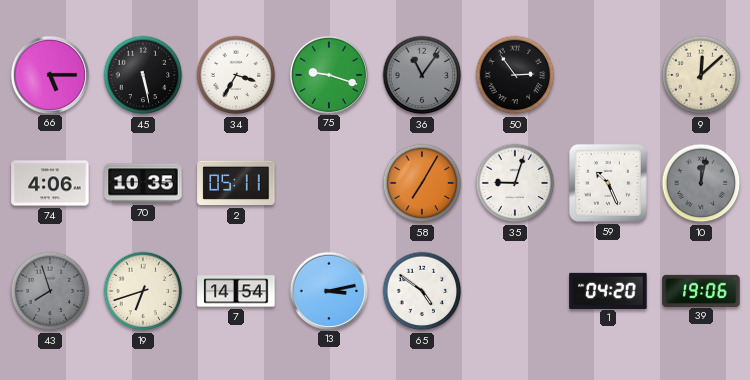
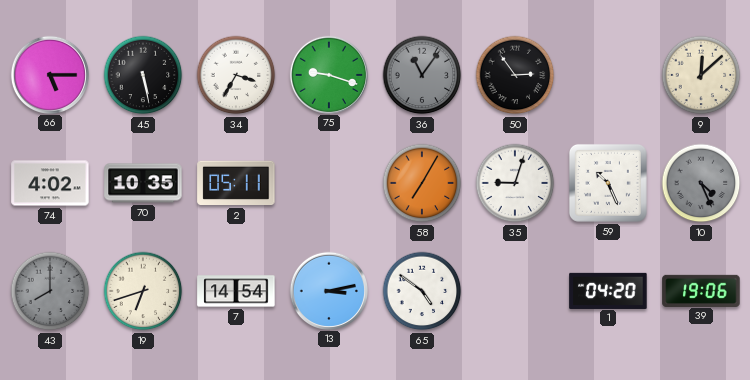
74: 4:06 -> 4:02 (50, 183)
10: 12:02 -> 4:26 (701, 183)
43: 7:57 -> 8:00 (50, 291)
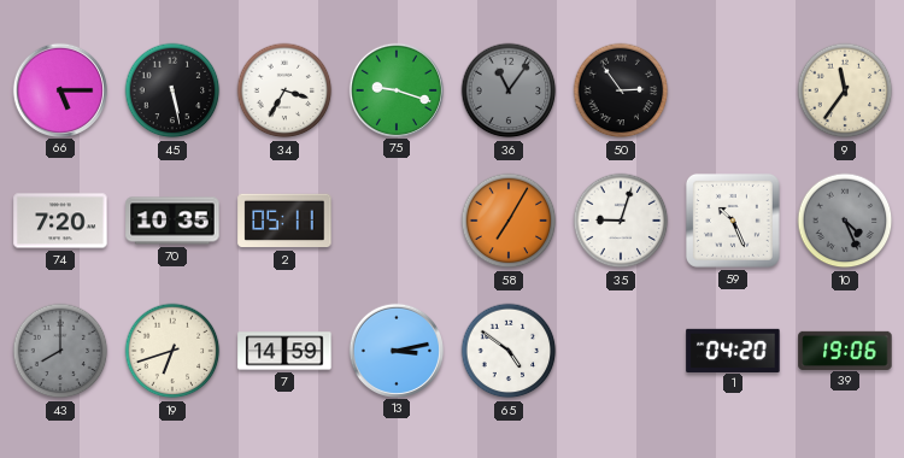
9: 12:08 -> 11:36 (845, 90)
74: 4:02 -> 7:20 (60, 221)
7: 14:54 -> 14:59 (284, 351)
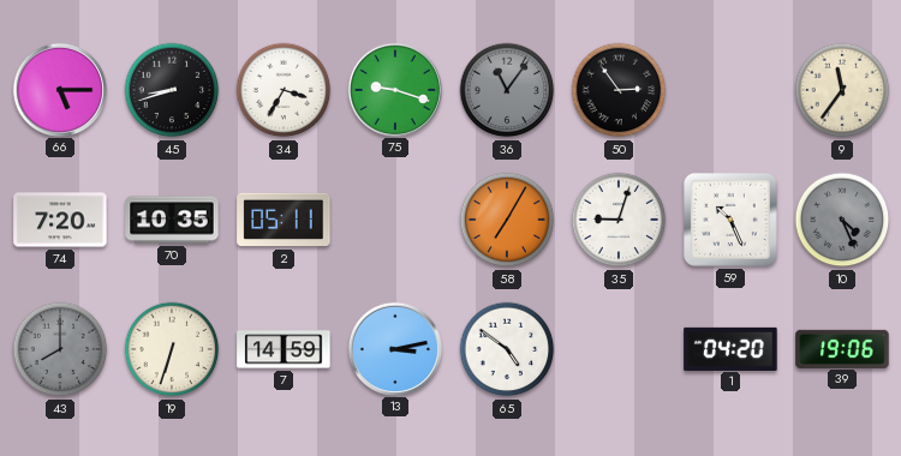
45: 5:28 -> 8:42 (172, 90)
19: 6:42 -> 6:33 (172, 349)
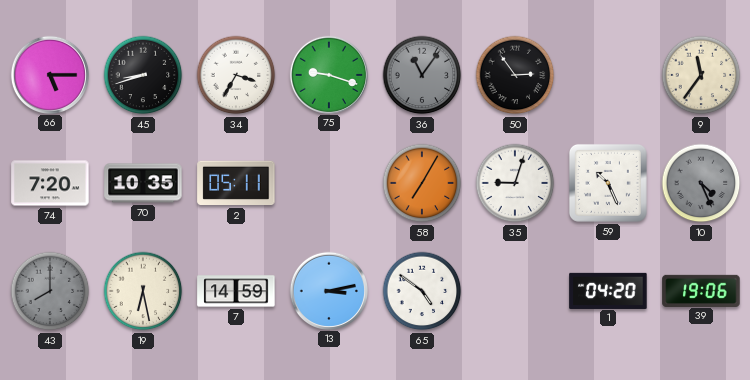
19: 6:33 -> 6:28 (143, 291)
